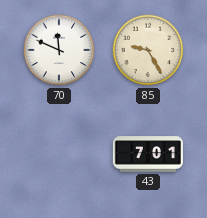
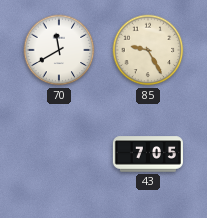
70: 11:49 -> 11:40 (59, 50)
43: 7:01 -> 7:05 (148, 154)
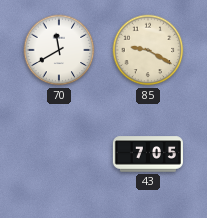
85: 9:25 -> 9:20 (148, 50)
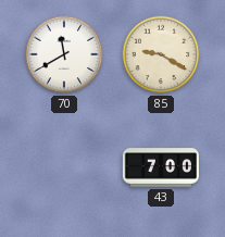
43: 7:05 -> 7:00 (161, 167)
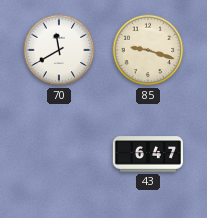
85: 9:20 -> 9:18 (148, 50)
43: 7:00 -> 6:47 (148, 154)
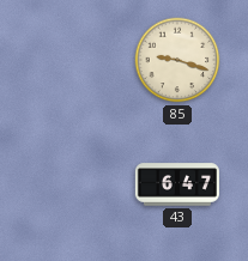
70: 11:40 -> none (59, 50)
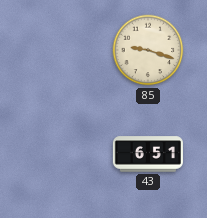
43: 6:47 -> 6:51 (148, 154)
